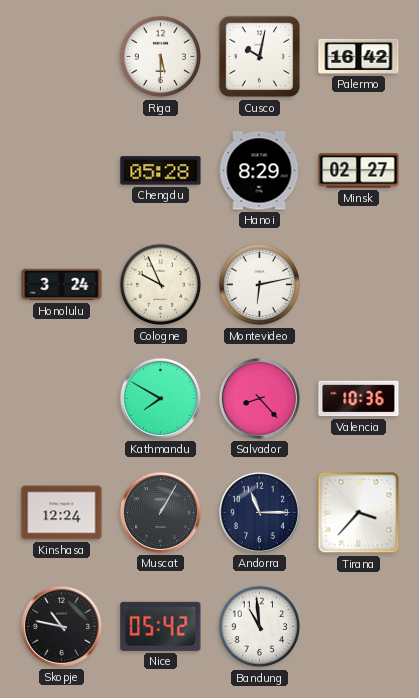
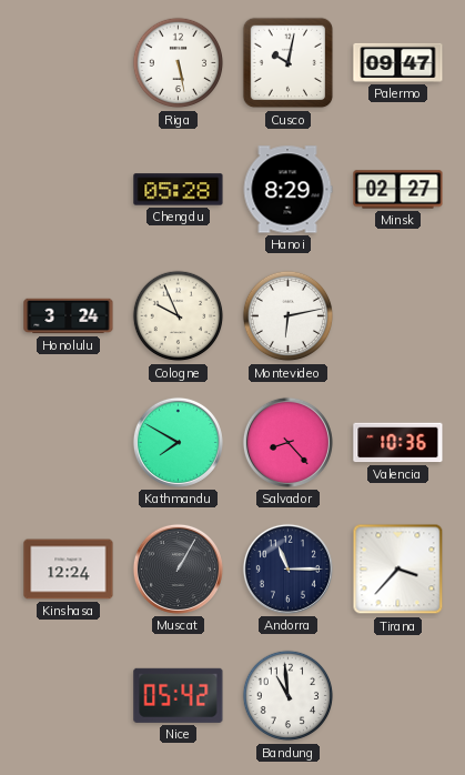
Riga: 5:30 -> 5:28 (179, 63)
Palermo: 16:42 -> 09:47 (398, 62)
Skopje: 10:47 -> none (61, 626)
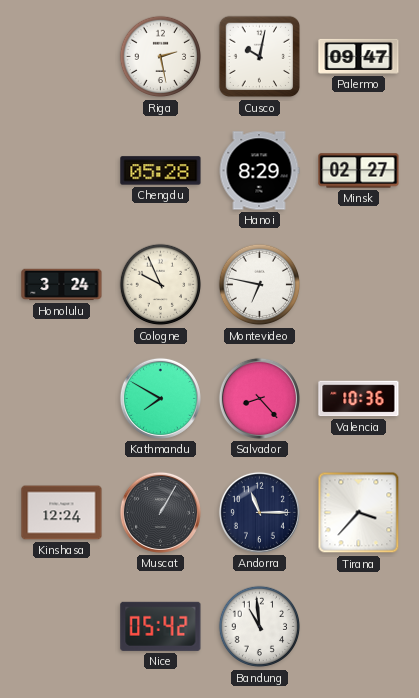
Riga: 5:28 -> 2:28 (161, 57)
Montevideo: 6:13 -> 6:47 (260, 285)
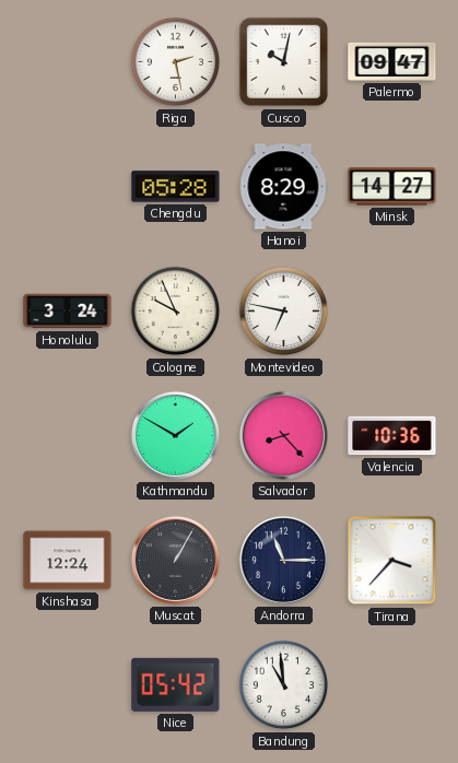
Minsk: 02:27 -> 14:27 (392, 187)
Kathmandu: 7:50 -> 1:50 (175, 435)
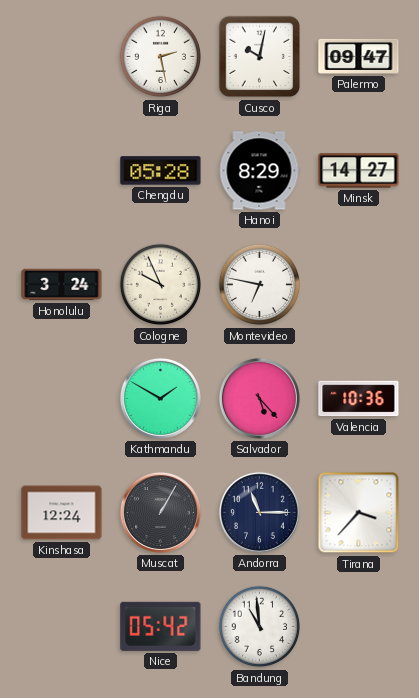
Salvador: 8:23 -> 5:23 (259, 398)
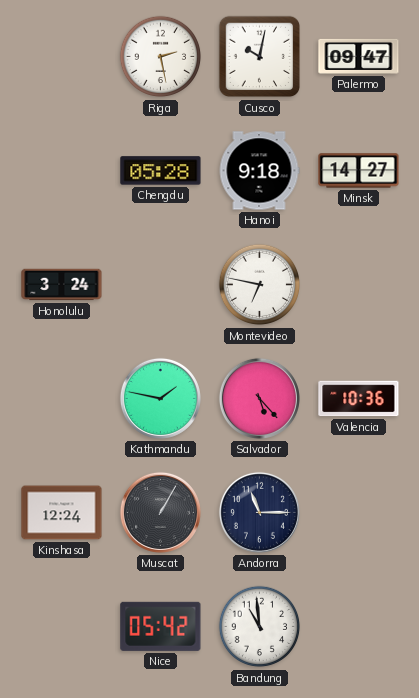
Hanoi: 8:29 -> 9:18 (259, 171)
Cologne: 9:56 -> none (161, 285)
Kathmandu: 1:50 -> 1:47 (160, 398)
Tirana: 3:37 -> none (359, 513)
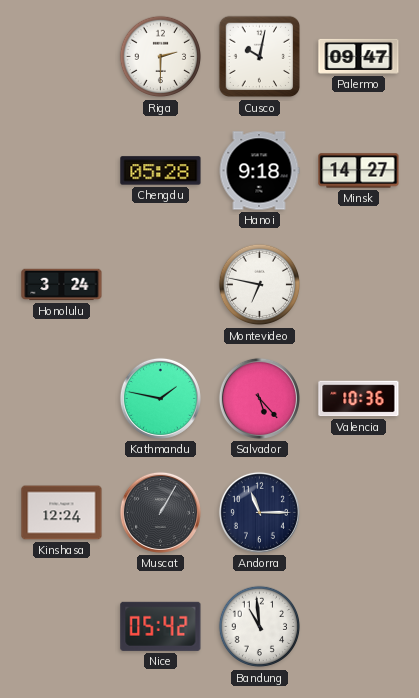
Riga: 2:28 -> 2:30 (161, 57)
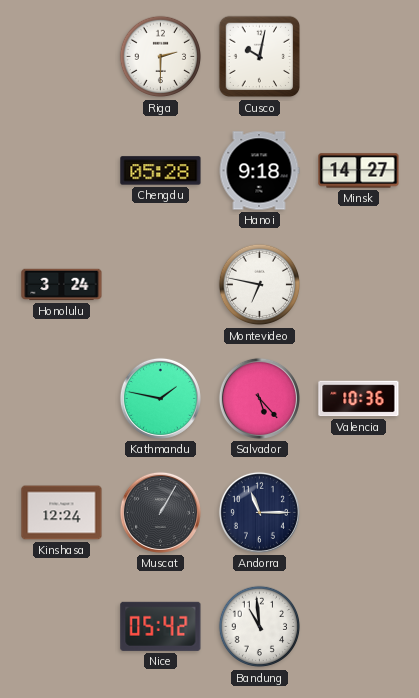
Palermo: 09:47 -> none (359, 56)
